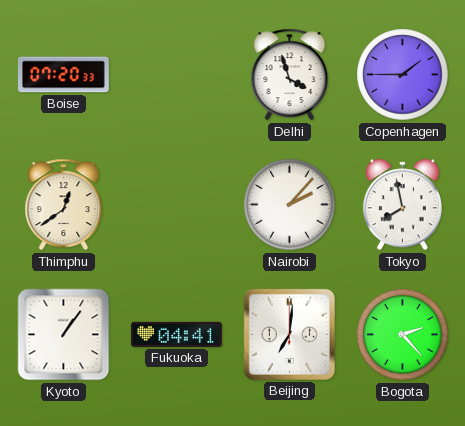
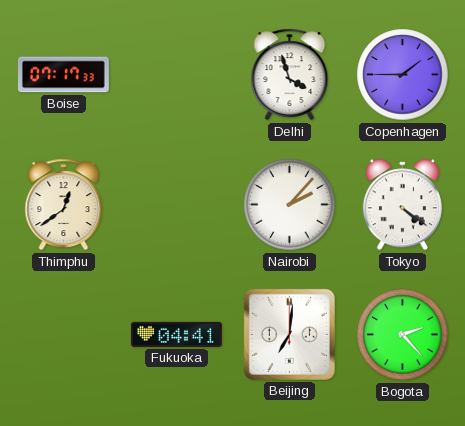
Boise: 07:20 -> 07:17 (63, 75)
Tokyo: 7:58 -> 4:21 (402, 205)
Kyoto: 1:06 -> none (64, 335)
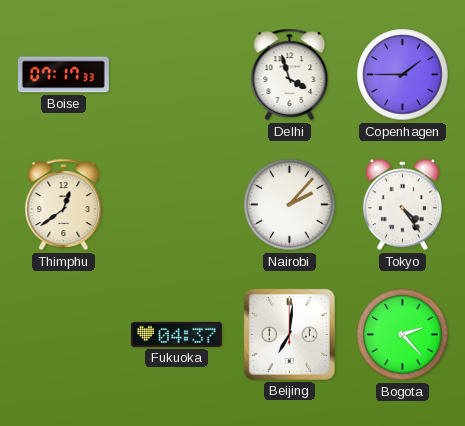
Tokyo: 4:21 -> 4:24 (402, 205)
Fukuoka: 04:41 -> 04:37 (176, 334)
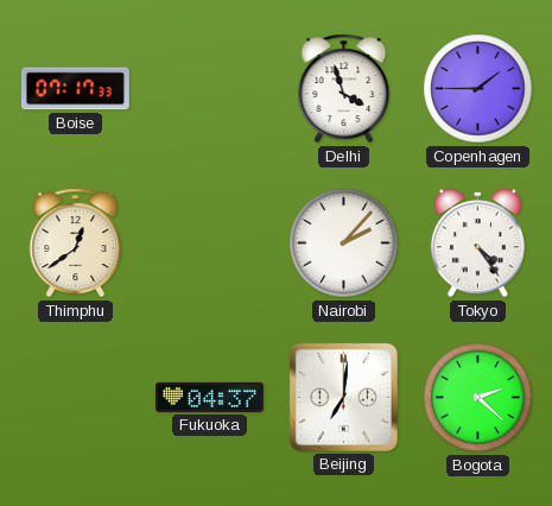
Bogota: 2:23 -> 2:22 (478, 398)
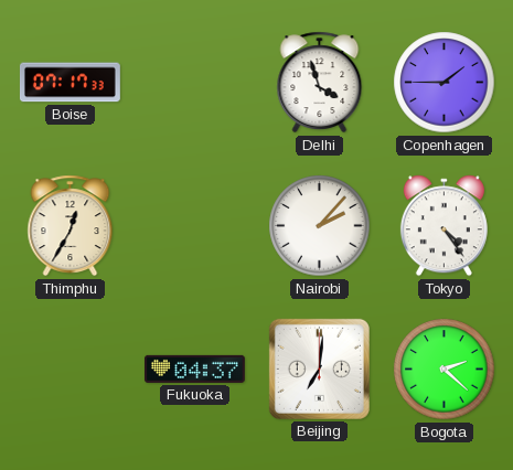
Thimphu: 12:39 -> 12:35 (71, 226)
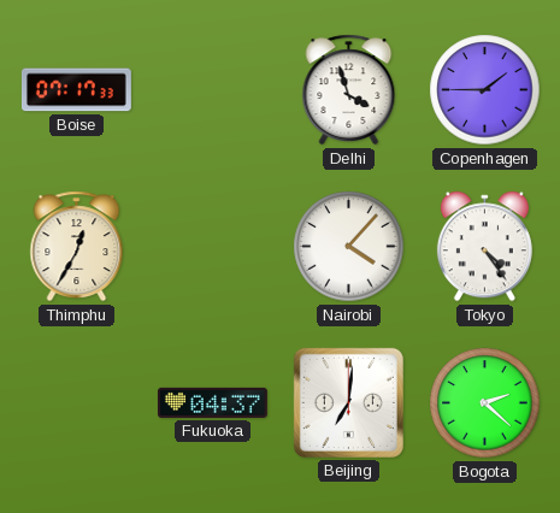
Nairobi: 2:07 -> 4:07 (349, 247)
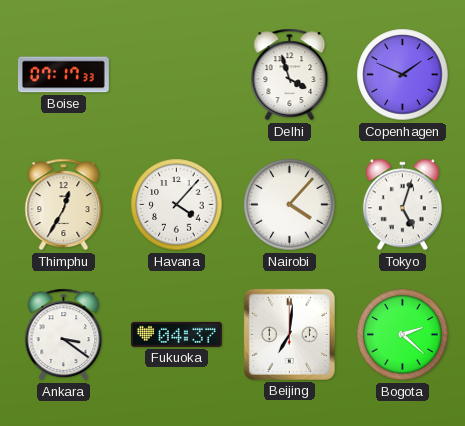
Copenhagen: 1:45 -> 1:49 (403, 75)
Havana: none -> 4:07 (177, 205)
Tokyo: 4:24 -> 5:03 (402, 205)
Ankara: none -> 3:21 (64, 335)
